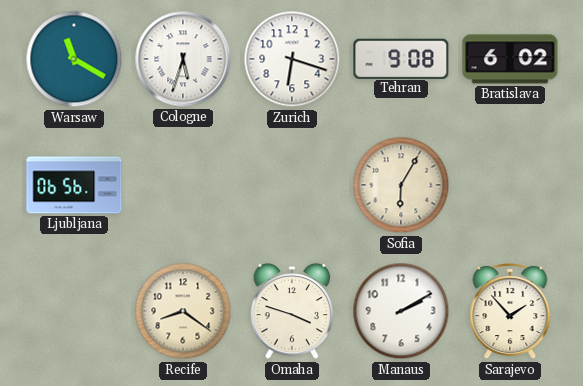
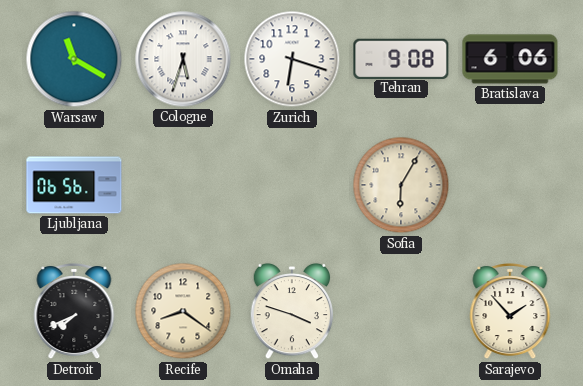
Bratislava: 6:02 -> 6:06 (510, 59)
Detroit: none -> 7:41 (74, 312)
Manaus: 2:10 -> none (401, 311)
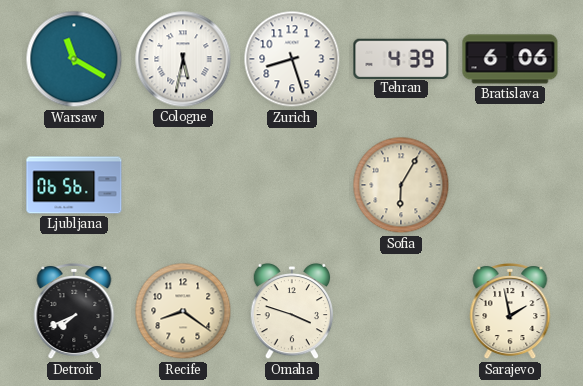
Cologne: 5:33 -> 5:32 (183, 59)
Zurich: 6:18 -> 8:27 (292, 59)
Tehran: 9:08 -> 4:39 (401, 58)
Sarajevo: 1:53 -> 1:58 (510, 312)
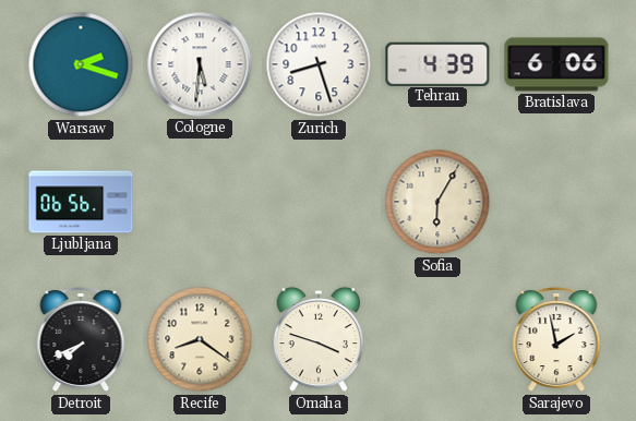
Warsaw: 11:20 -> 2:18 (81, 64)
Cologne: 5:32 -> 5:31 (200, 64)
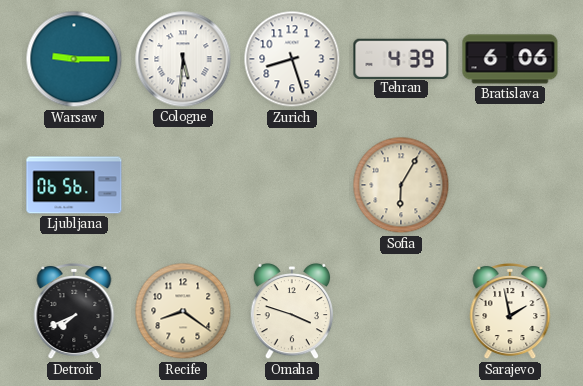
Warsaw: 2:18 -> 9:15 (74, 59)
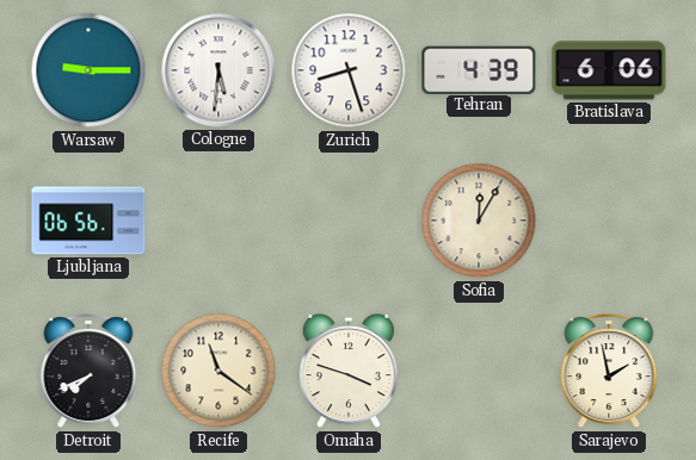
Sofia: 6:05 -> 12:05 (479, 220)
Recife: 8:21 -> 11:21 (218, 371)
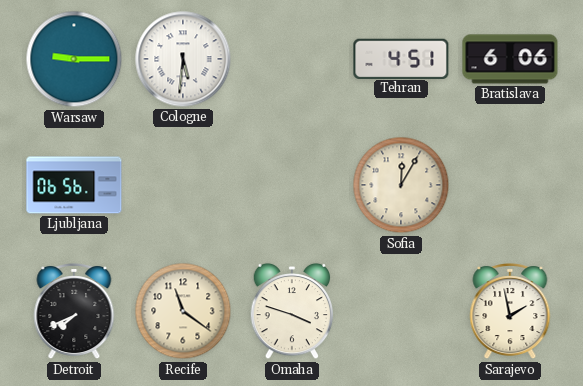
Zurich: 8:27 -> none (349, 70)
Tehran: 4:39 -> 4:51 (401, 58)
